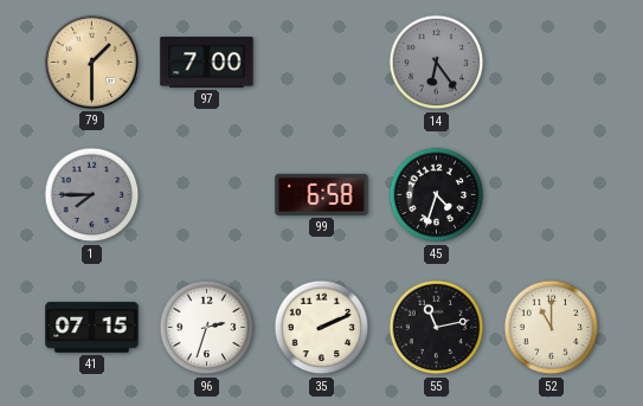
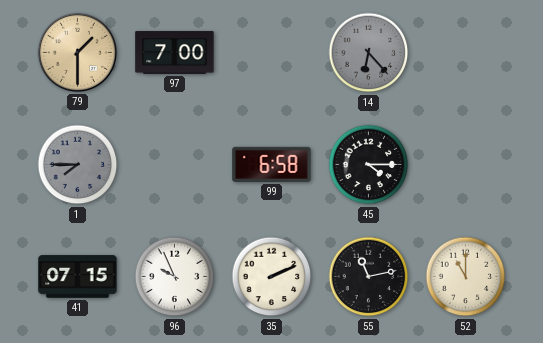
14: 6:24 -> 6:23 (369, 53)
45: 4:33 -> 4:15 (369, 165)
96: 2:33 -> 9:56 (175, 277)
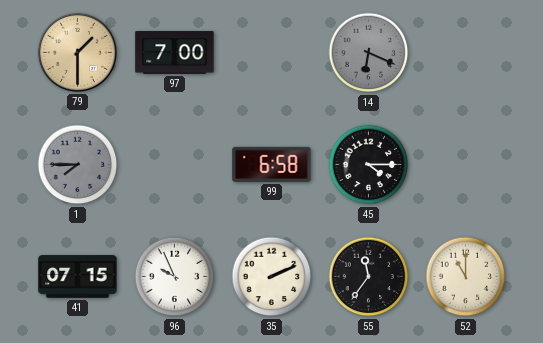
14: 6:23 -> 6:19 (369, 53)
55: 11:13 -> 11:36 (369, 277)
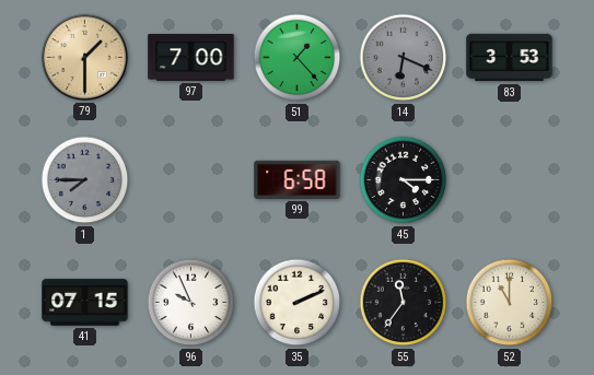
51: none -> 1:23 (298, 58)
83: none -> 3:53 (510, 58)
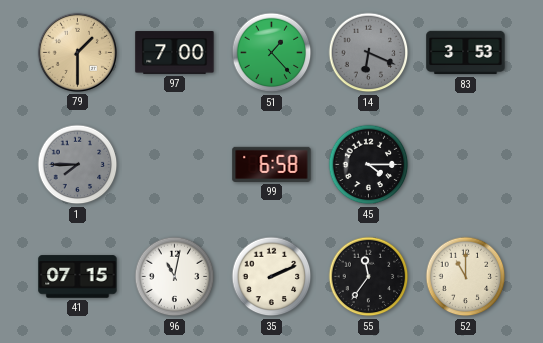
96: 9:56 -> 11:02 (175, 277)
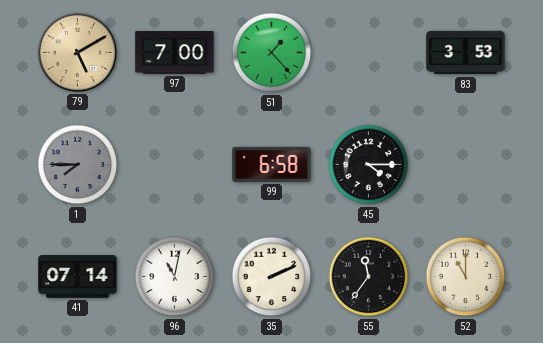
79: 1:30 -> 5:10 (77, 52)
14: 6:19 -> none (369, 53)
41: 07:15 -> 07:14 (78, 277)
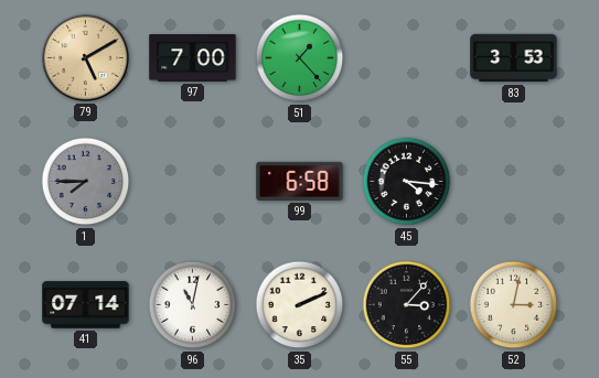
45: 4:15 -> 4:16 (407, 182)
55: 11:36 -> 3:07 (407, 305)
52: 11:00 -> 3:02 (514, 305)
